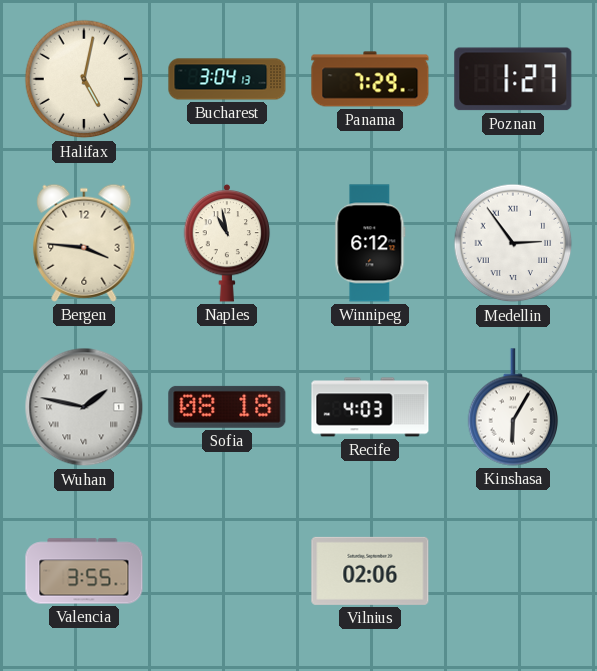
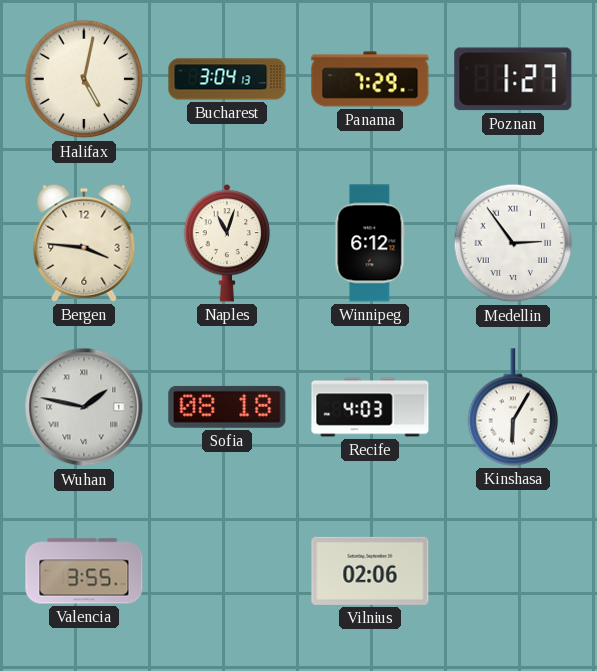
Naples: 10:58 -> 11:03 (227, 243)
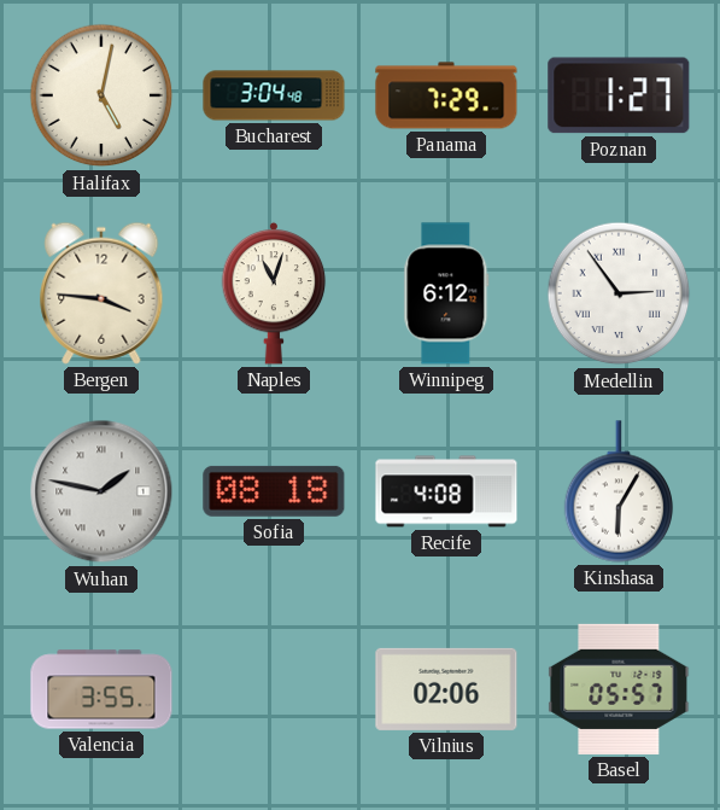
Bucharest: 3:04:13 -> 3:04:48 (274, 95)
Recife: 4:03 -> 4:08 (446, 491)
Basel: none -> 05:57 (619, 689)
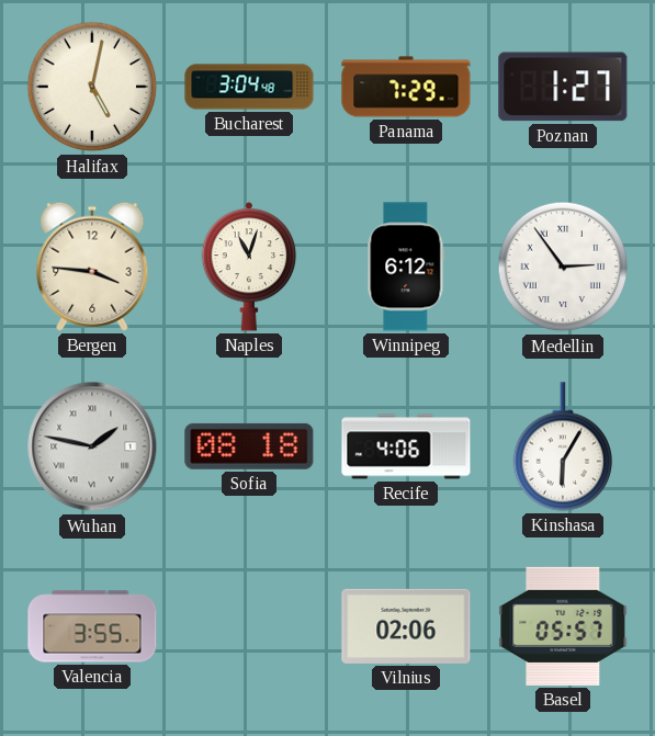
Recife: 4:08 -> 4:06 (406, 446)
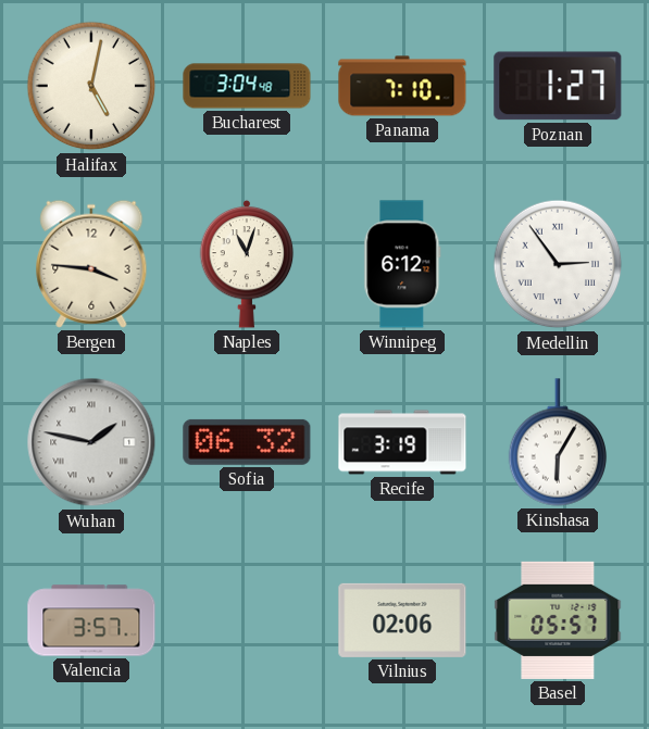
Panama: 7:29 -> 7:10 (402, 86)
Sofia: 08:18 -> 06:32 (247, 442)
Recife: 4:06 -> 3:19 (402, 442)
Valencia: 3:55 -> 3:57 (91, 620)
